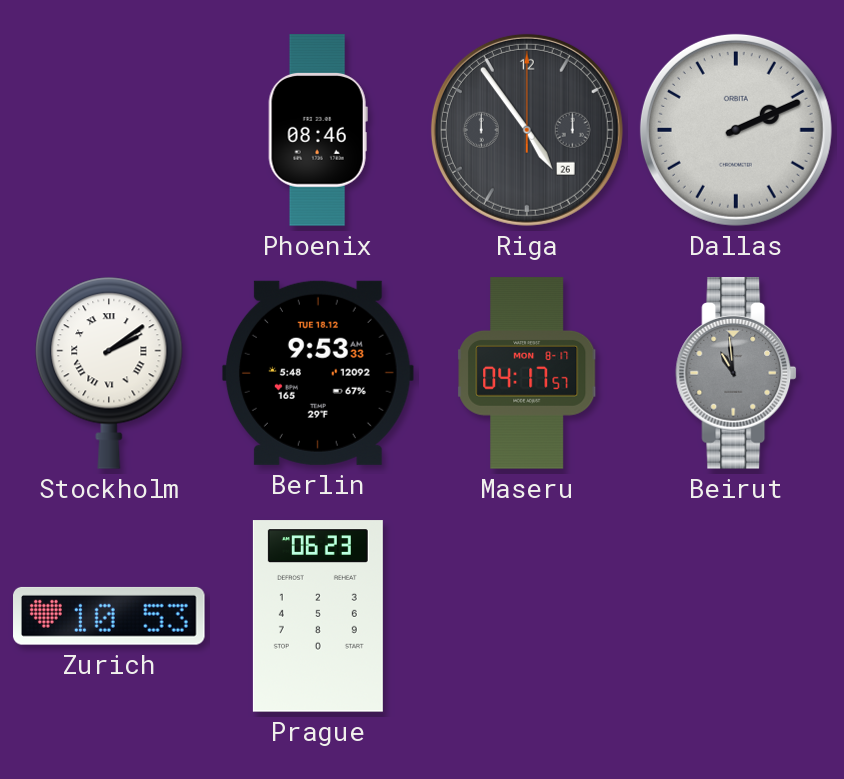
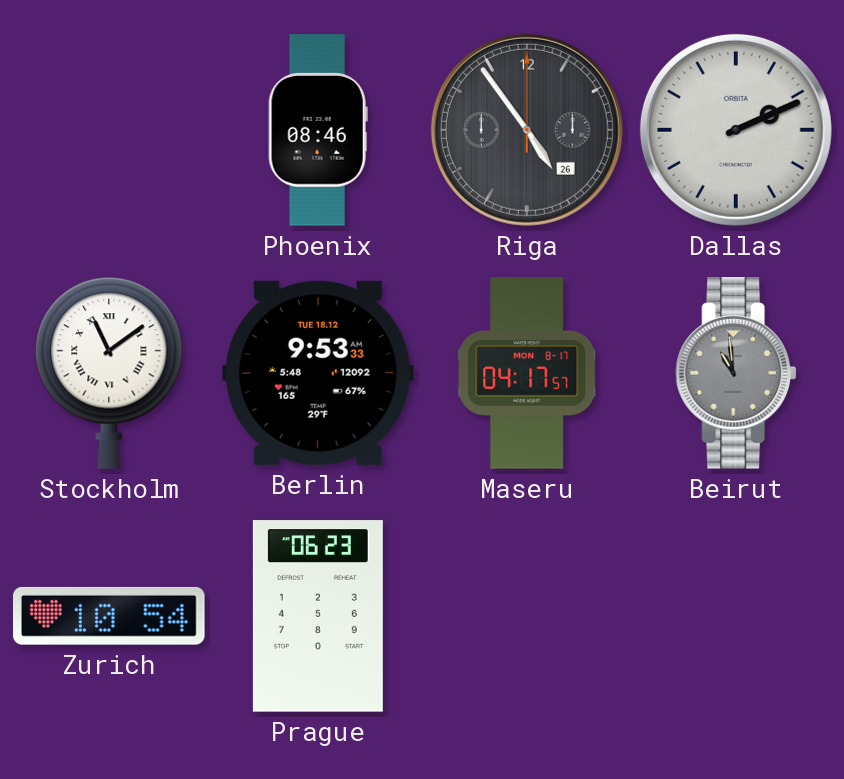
Stockholm: 2:09 -> 11:09 (109, 373)
Zurich: 10:53 -> 10:54 (110, 616)
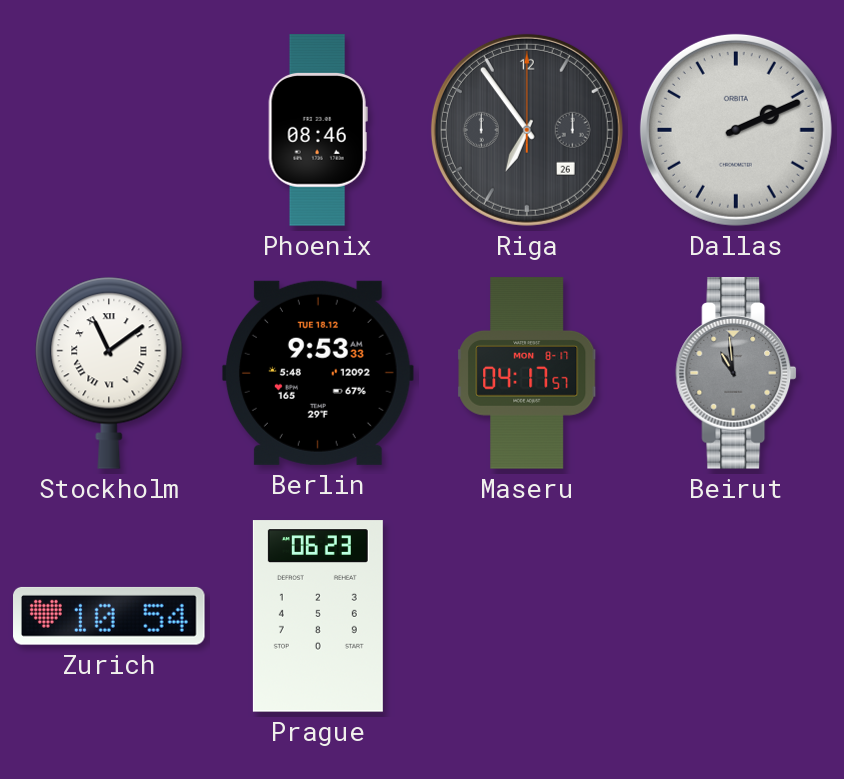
Riga: 4:54 -> 6:54 (527, 130)
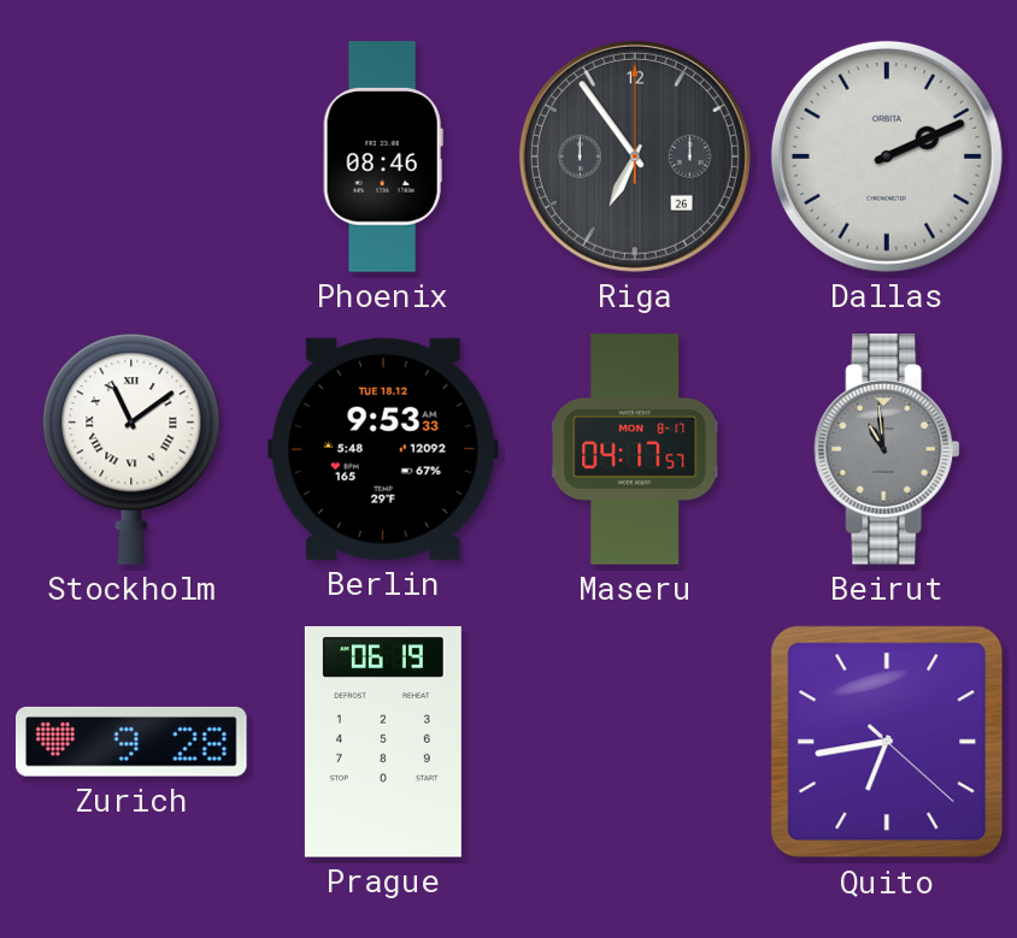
Zurich: 10:54 -> 9:28 (133, 742)
Prague: 06:23 -> 06:19 (383, 742)
Quito: none -> 6:43 (887, 742)
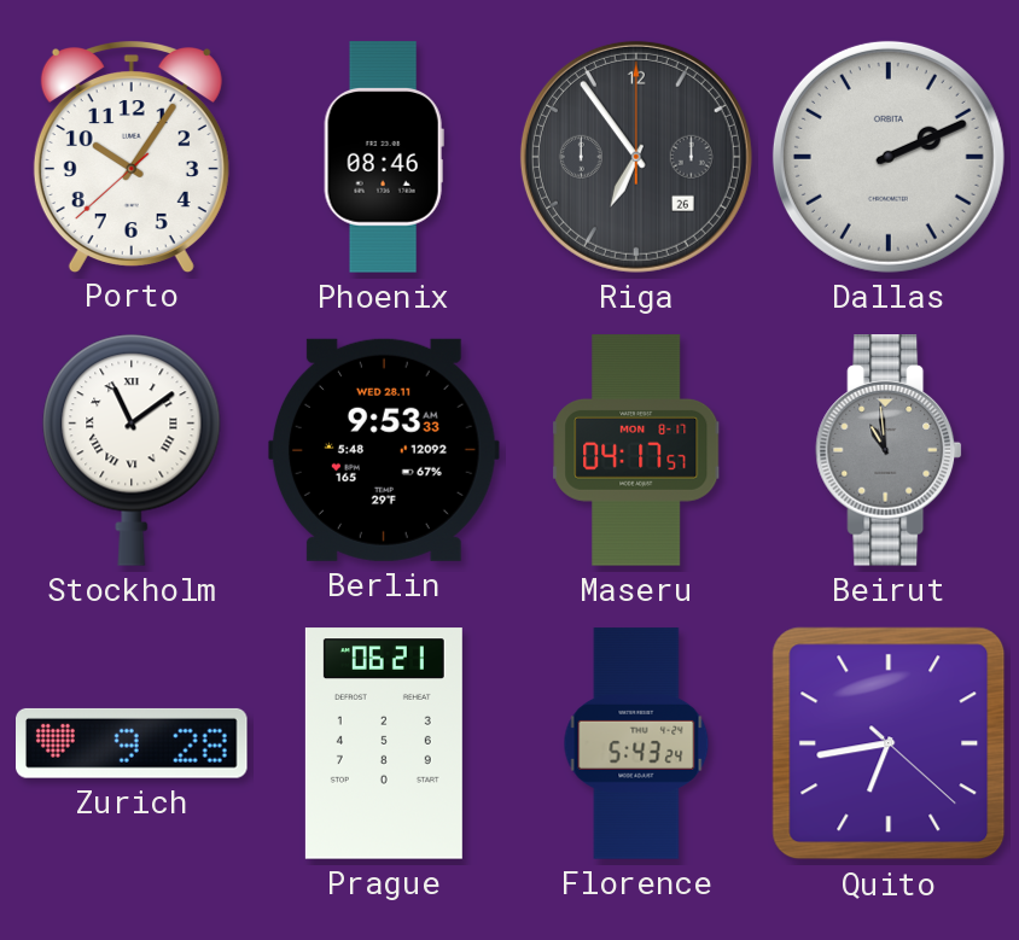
Porto: none -> 10:05 (132, 157)
Berlin date: TUE 18.12 -> WED 28.11 (384, 450)
Prague: 06:19 -> 06:21 (384, 743)
Florence: none -> 5:43 (636, 743)
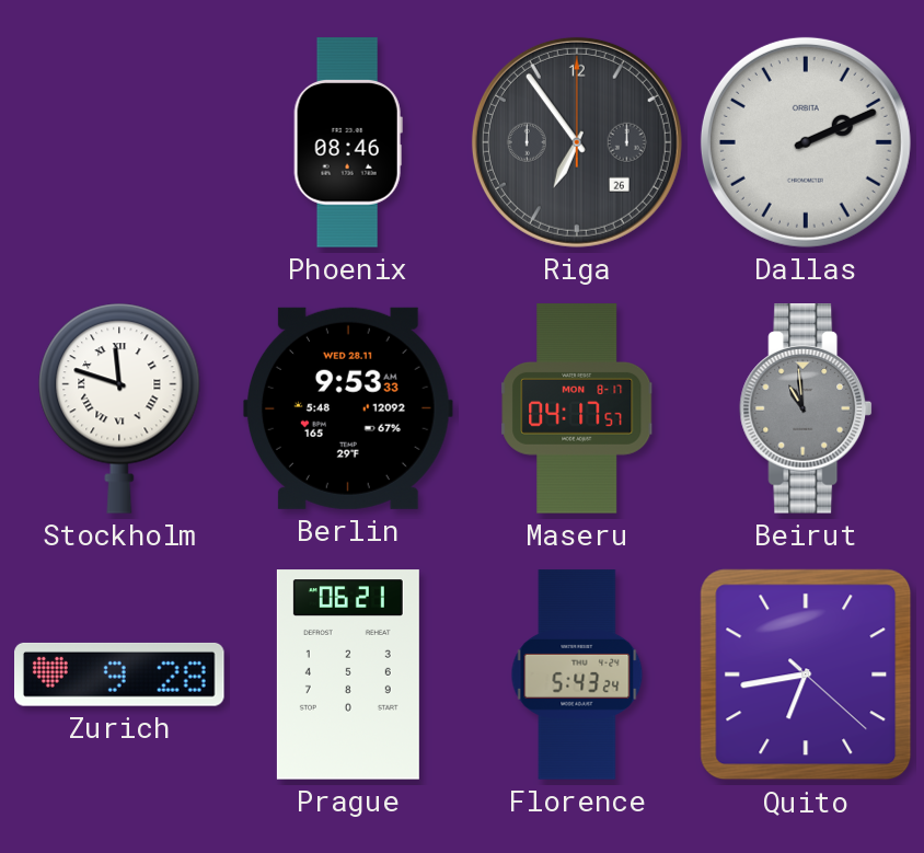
Porto: 10:05 -> none (132, 157)
Stockholm: 11:09 -> 11:48 (119, 408)
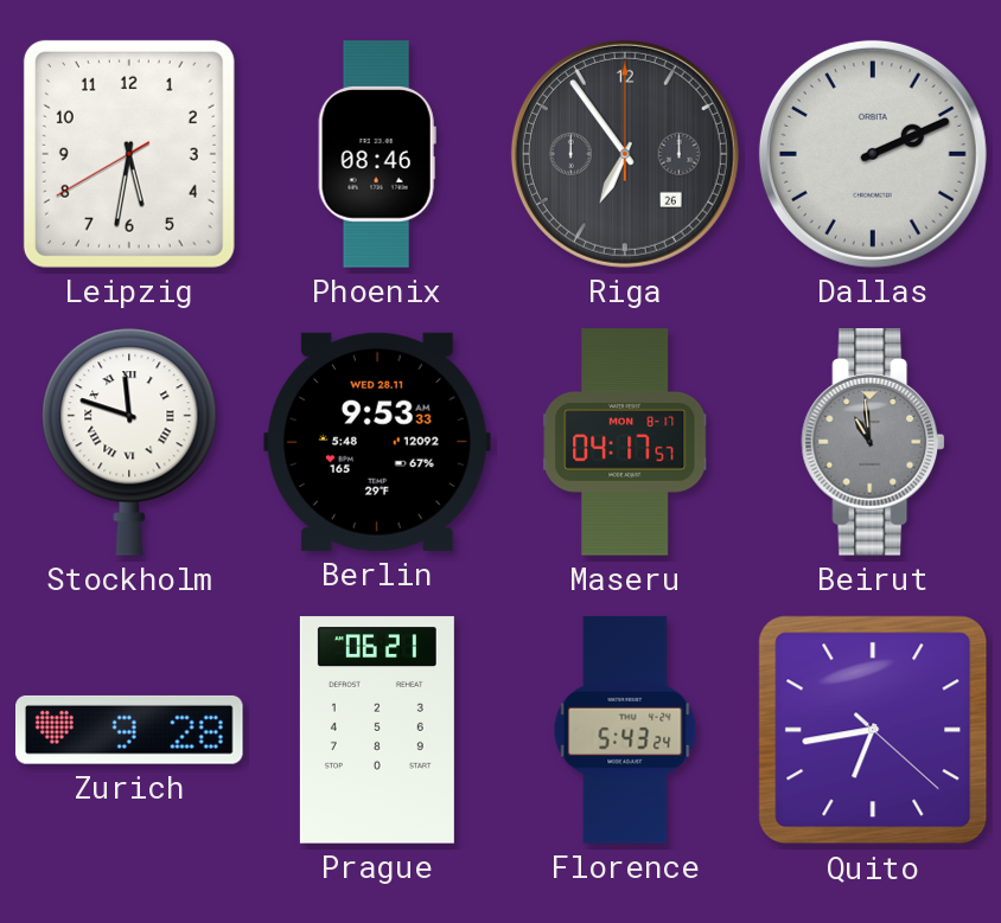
Leipzig: none -> 5:31 (129, 154)
